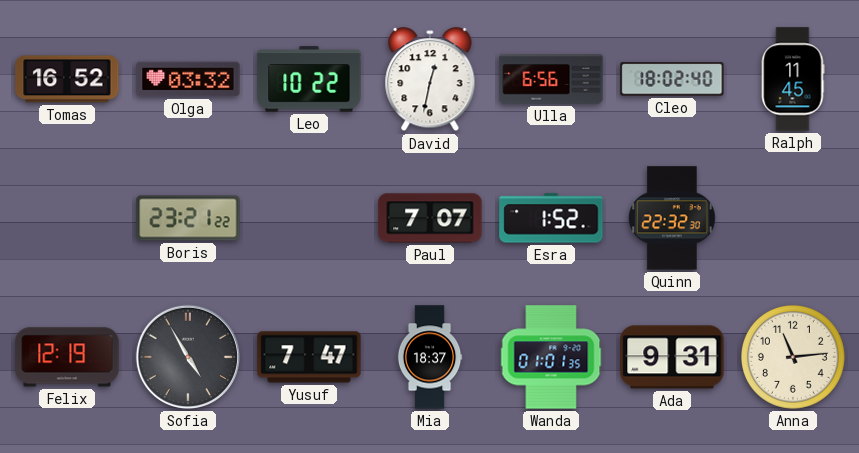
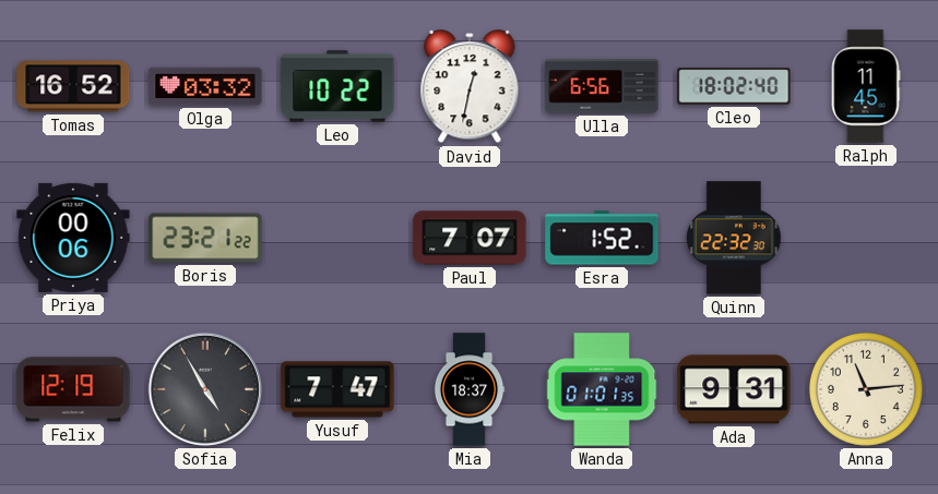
Priya: none -> 00:06 (73, 238)
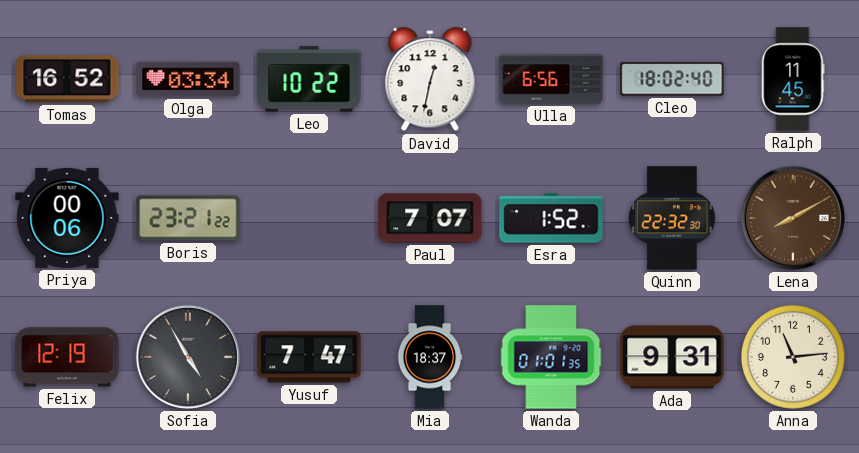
Olga: 03:32 -> 03:34 (188, 79)
Lena: none -> 8:10 (793, 218)
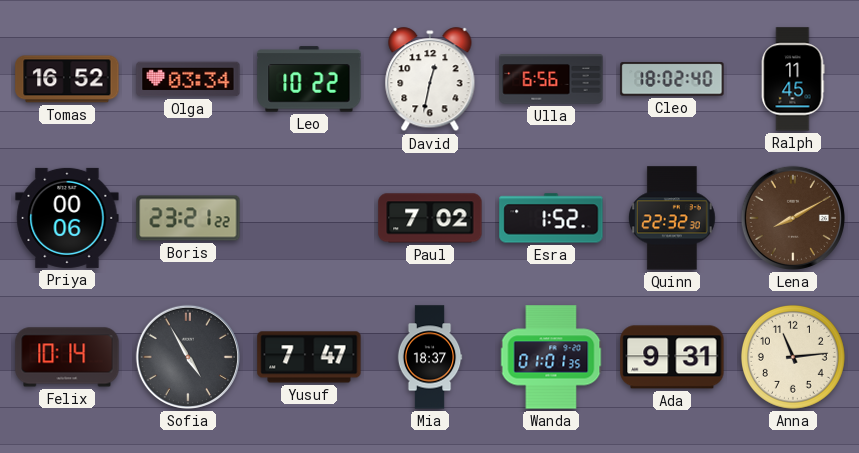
Paul: 7:07 -> 7:02 (430, 218)
Felix: 12:19 -> 10:14 (67, 357)
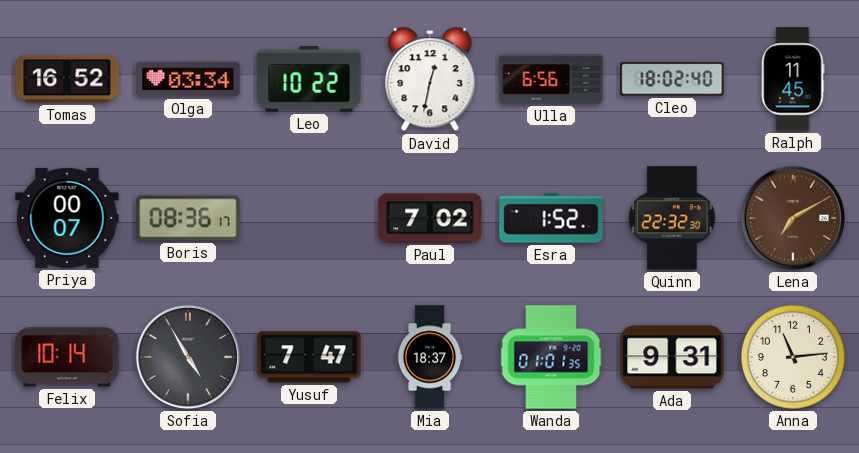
Priya: 00:06 -> 00:07 (67, 218)
Boris: 23:21 -> 08:36 (188, 218)
Lena: 8:10 -> 7:10 (793, 218)
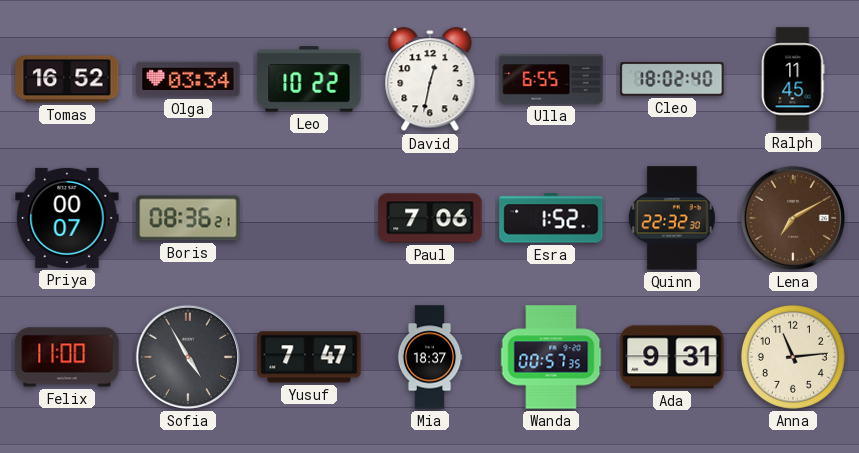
Ulla: 6:56 -> 6:55 (551, 79)
Boris: 08:36:17 -> 08:36:21 (188, 218)
Paul: 7:02 -> 7:06 (430, 218)
Felix: 10:14 -> 11:00 (67, 357)
Wanda: 01:01 -> 00:57 (551, 357)
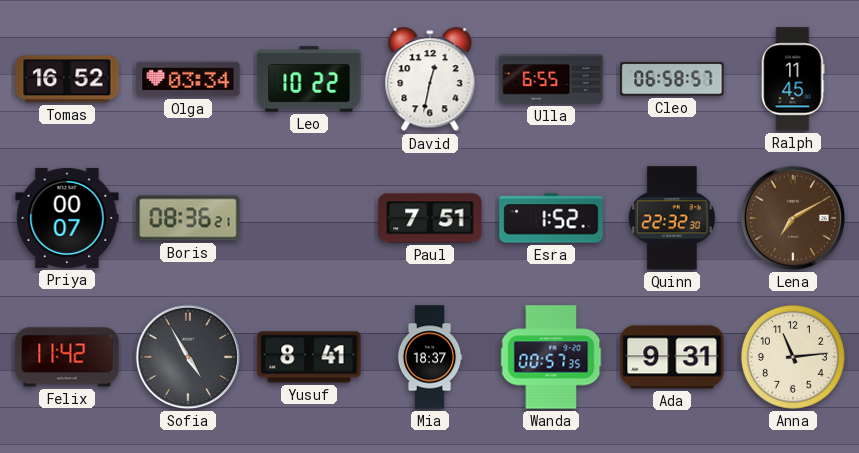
Cleo: 18:02 -> 06:58 (672, 79)
Paul: 7:06 -> 7:51 (430, 218)
Felix: 11:00 -> 11:42 (67, 357)
Yusuf: 7:47 -> 8:41 (309, 357)
